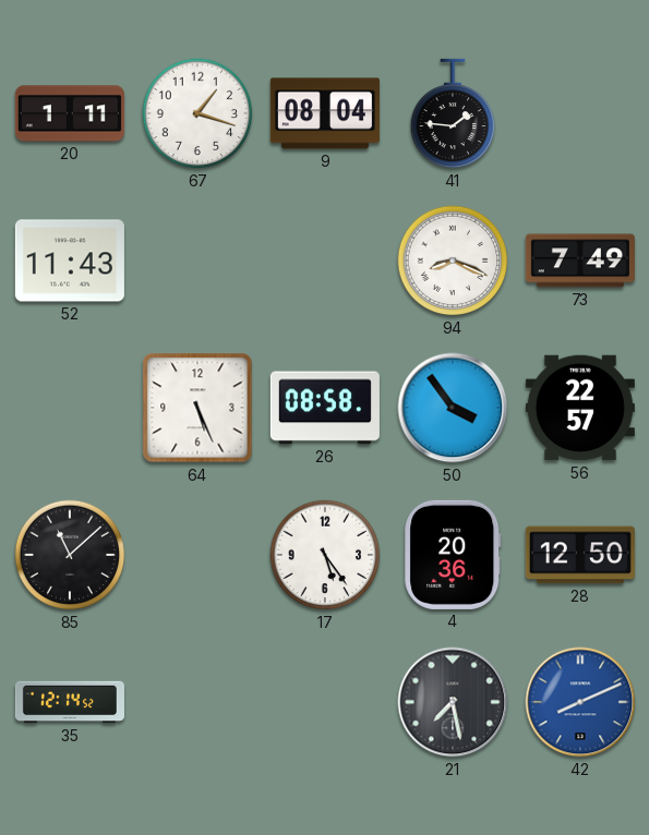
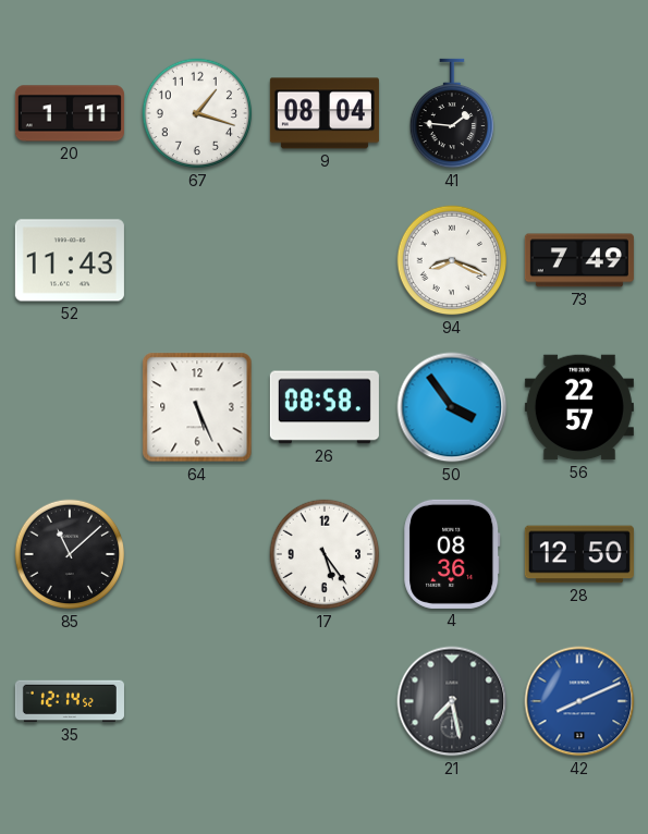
4: 20:36 -> 08:36 (452, 554)
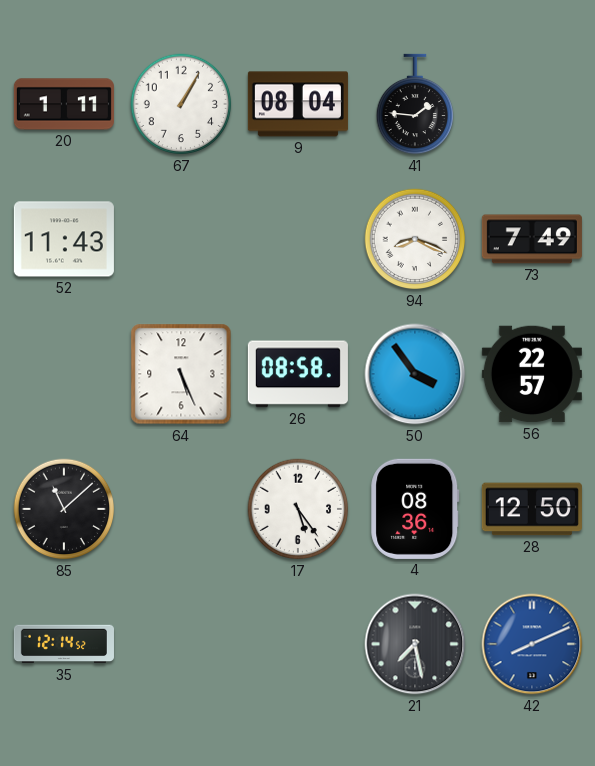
67: 1:18 -> 1:05 (181, 104)
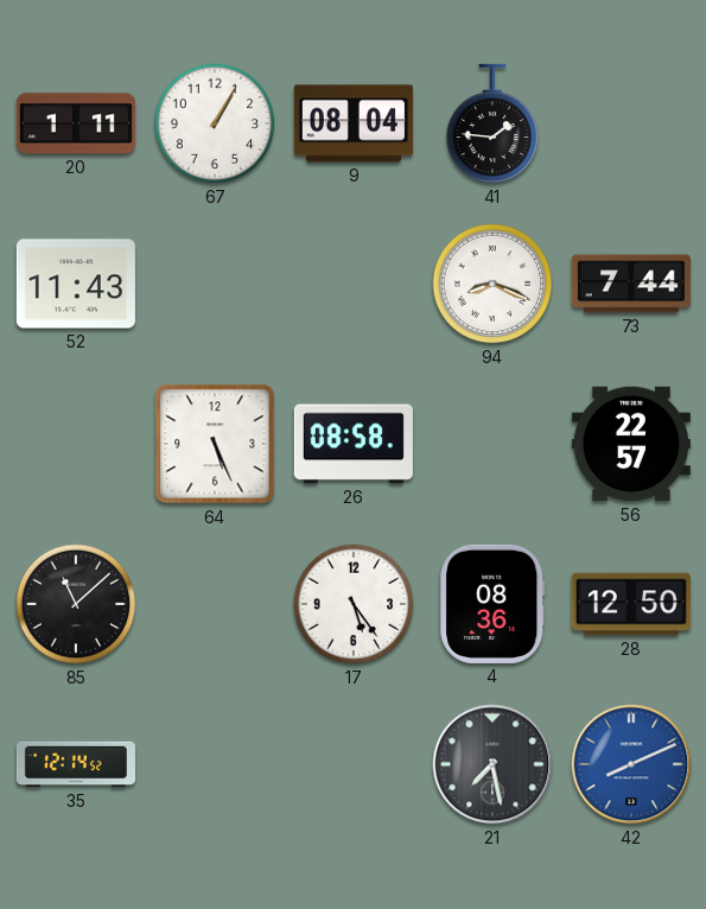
73: 7:49 -> 7:44 (631, 284)
50: 3:54 -> none (415, 374)
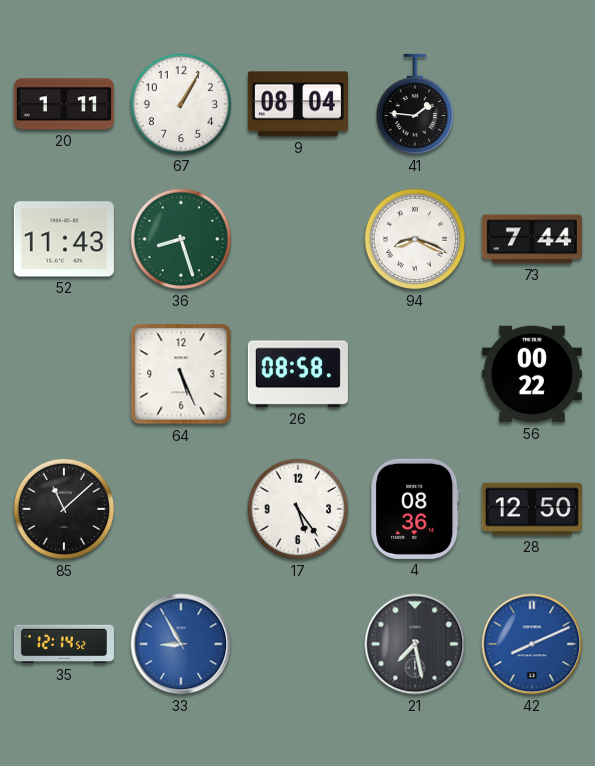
36: none -> 8:27 (181, 239)
56: 22:57 -> 00:22 (532, 374)
33: none -> 8:55 (181, 644)
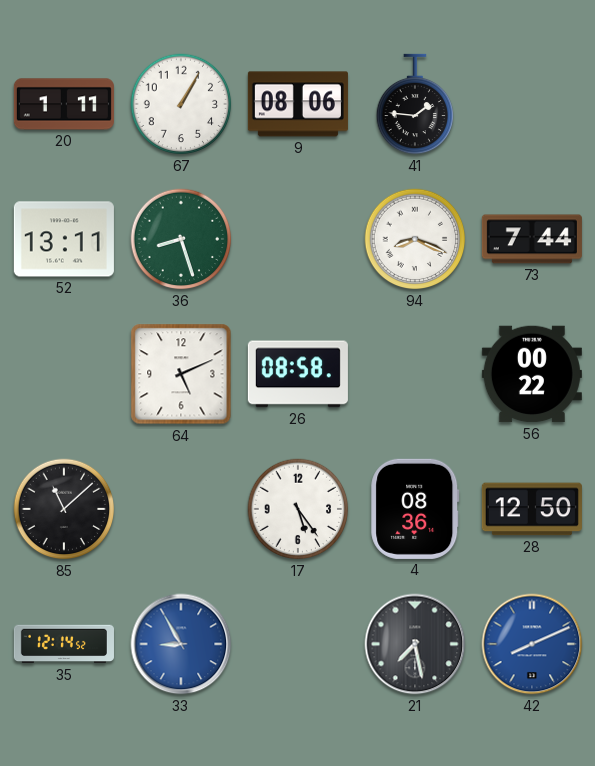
9: 08:04 -> 08:06 (298, 104)
52: 11:43 -> 13:11 (64, 239)
64: 5:26 -> 5:11 (181, 374)
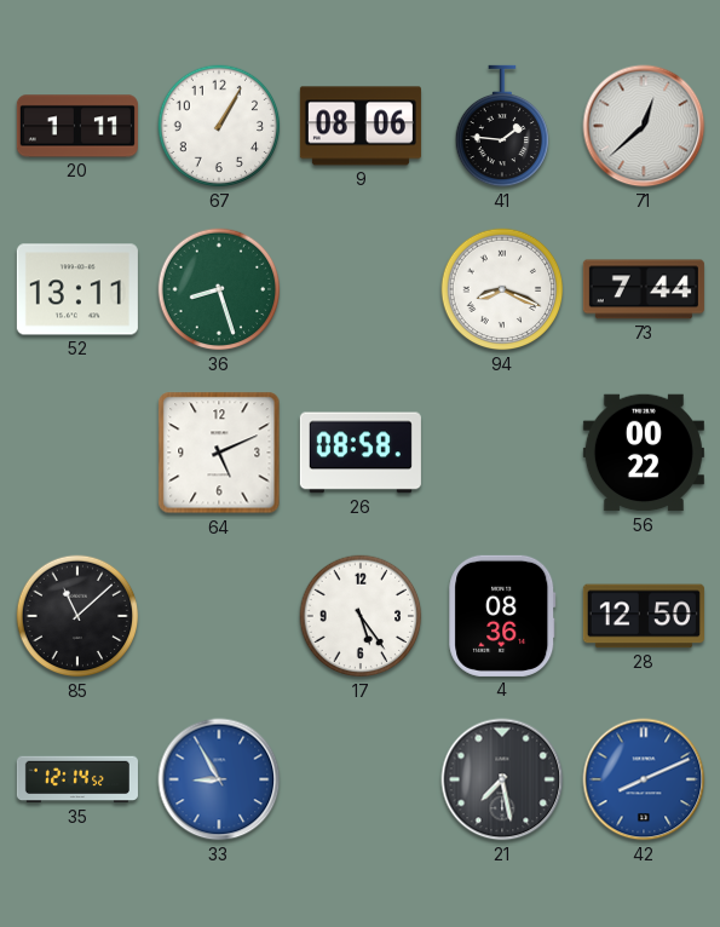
71: none -> 12:38 (644, 126)
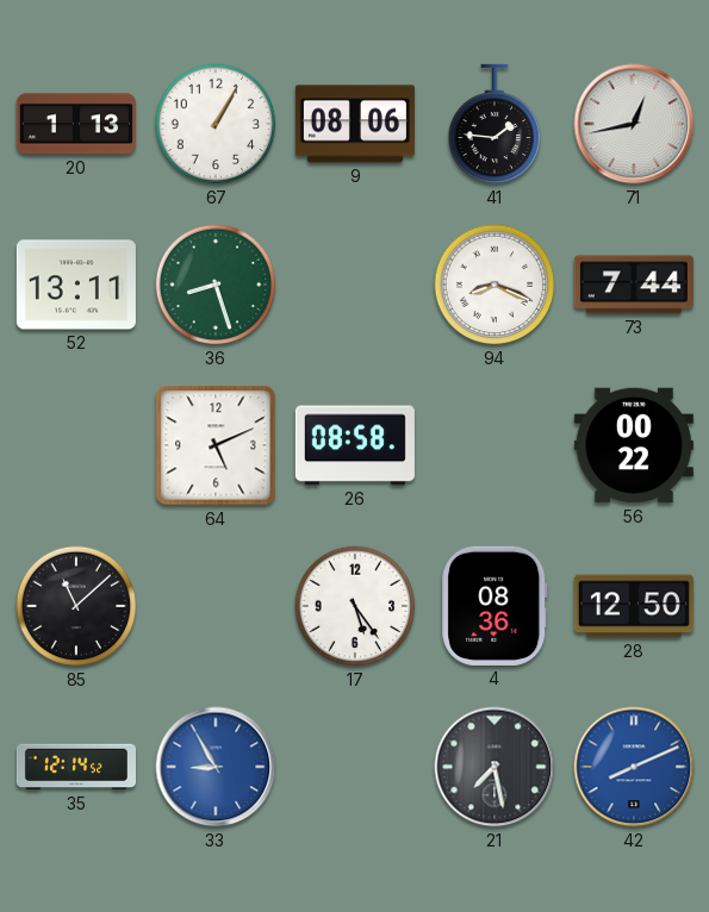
20: 1:11 -> 1:13 (76, 124)
71: 12:38 -> 12:43 (634, 124)
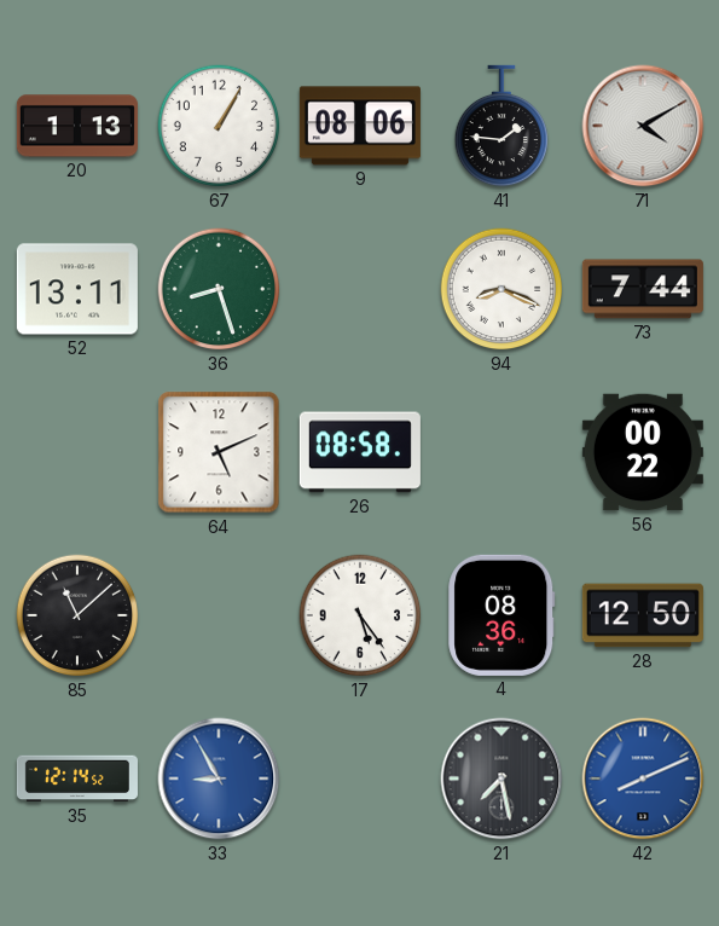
71: 12:43 -> 4:10 (643, 126)
